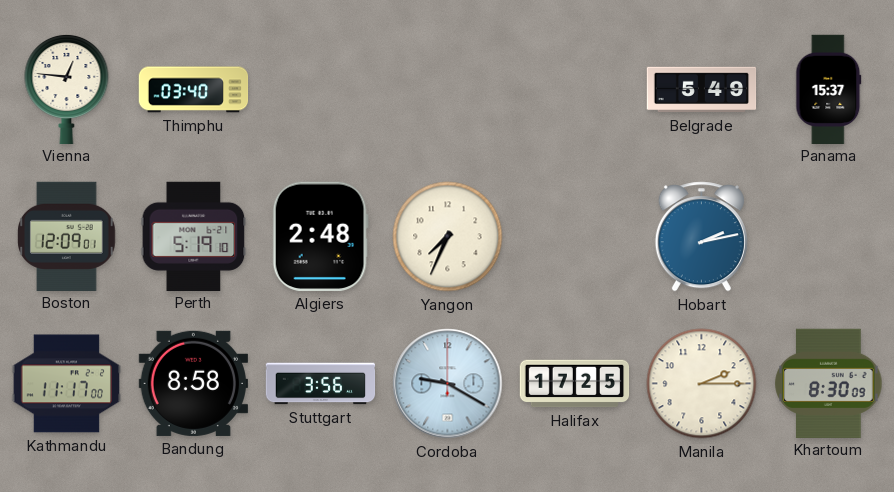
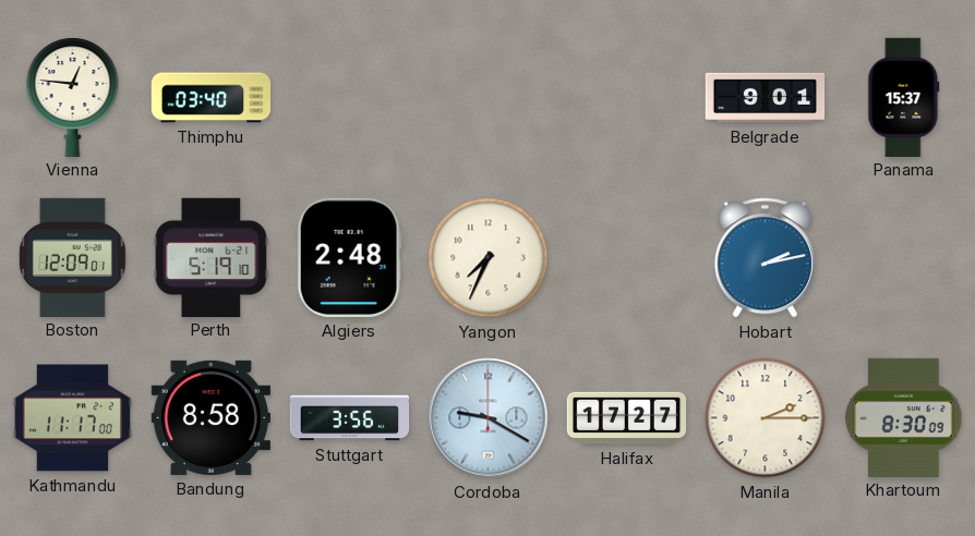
Belgrade: 5:49 -> 9:01 (766, 98)
Halifax: 17:25 -> 17:27 (627, 418)
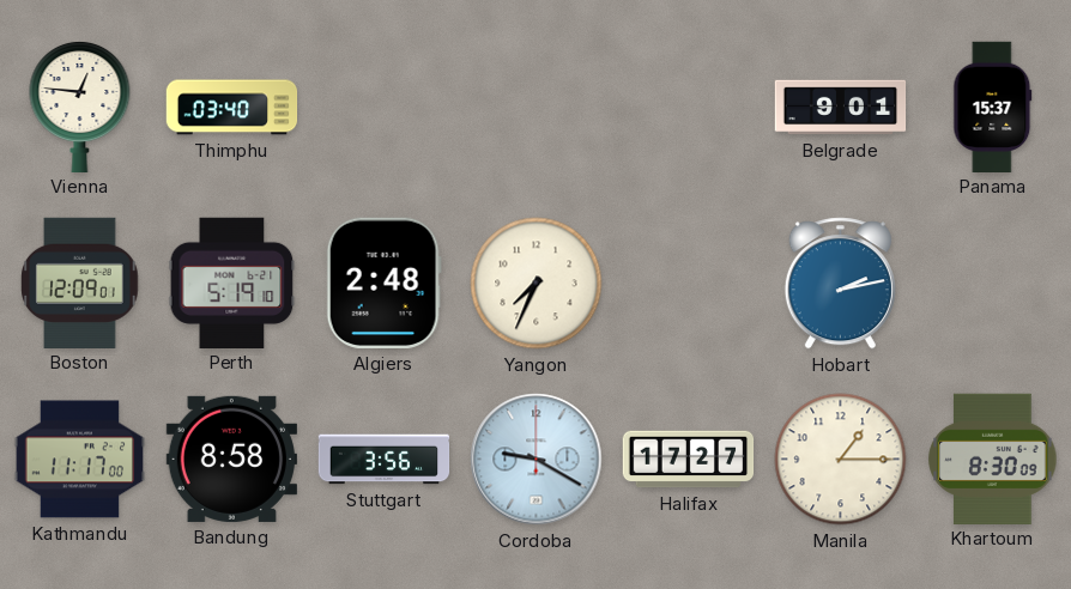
Manila: 2:15 -> 1:15 (841, 460)
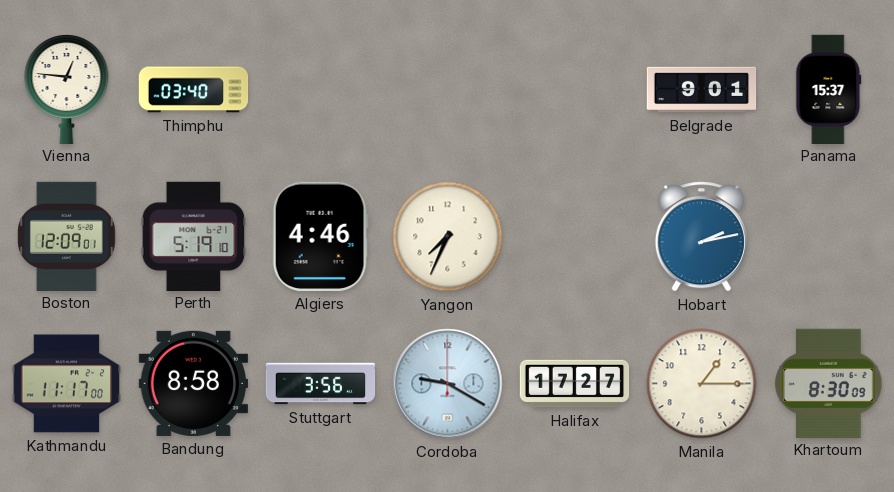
Algiers: 2:48 -> 4:46 (320, 236)
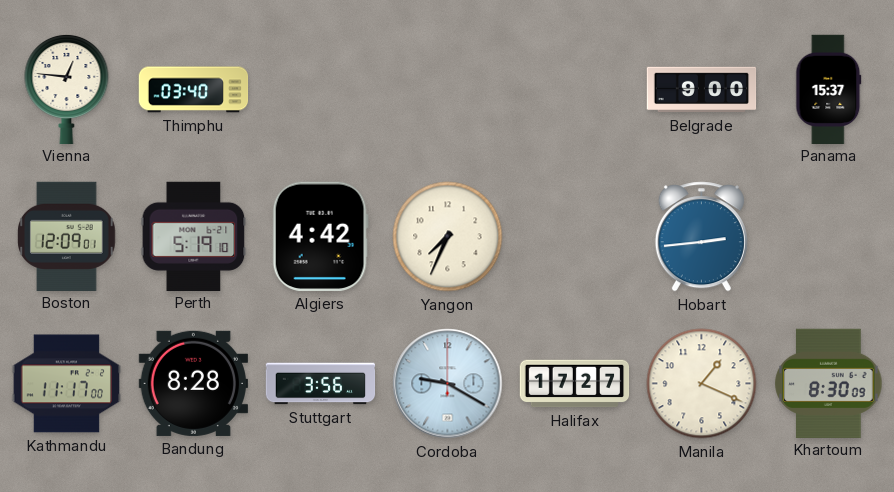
Belgrade: 9:01 -> 9:00 (702, 90)
Algiers: 4:46 -> 4:42 (320, 236)
Hobart: 2:13 -> 2:44 (701, 237)
Bandung: 8:58 -> 8:28 (193, 383)
Manila: 1:15 -> 1:19 (702, 384)
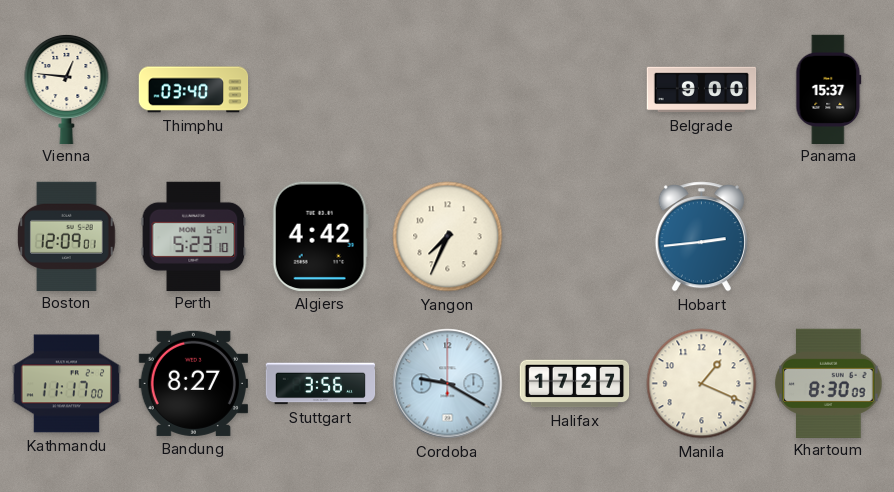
Perth: 5:19 -> 5:23 (194, 236)
Bandung: 8:28 -> 8:27 (193, 383)
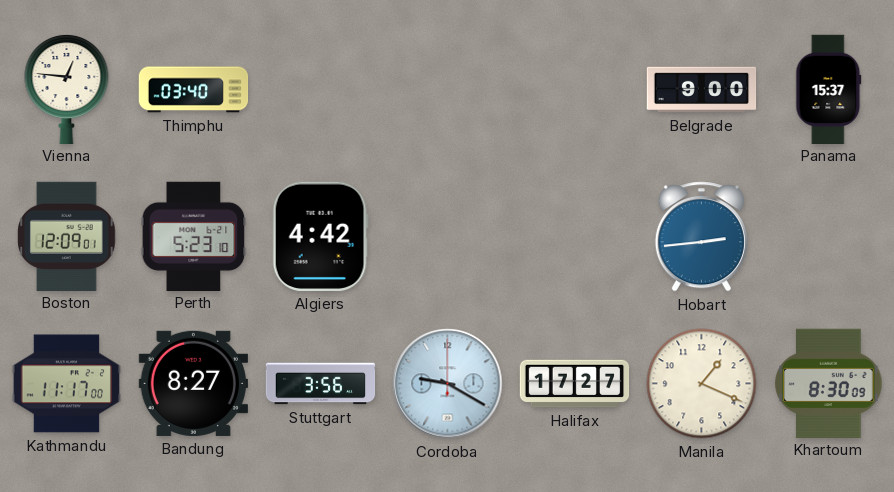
Yangon: 7:34 -> none (448, 237)
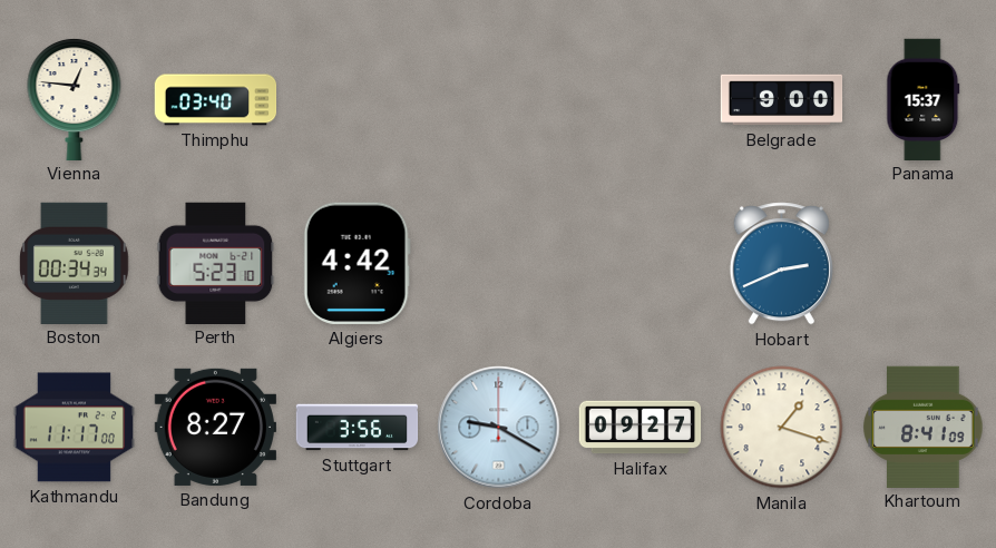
Boston: 12:09 -> 00:34 (75, 263)
Hobart: 2:44 -> 2:41 (781, 264)
Halifax: 17:27 -> 09:27 (641, 428)
Manila: 1:19 -> 1:18 (782, 428)
Khartoum: 8:30 -> 8:41 (924, 427)
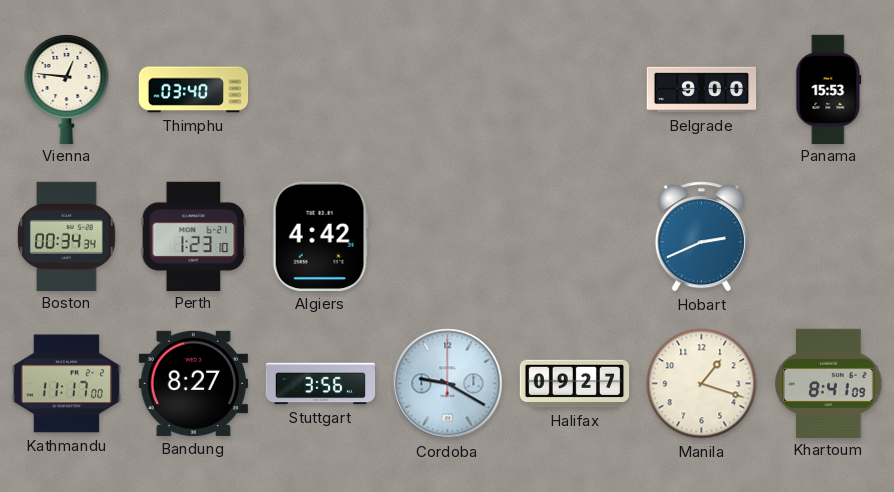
Panama: 15:37 -> 15:53 (829, 89)
Perth: 5:23 -> 1:23 (194, 236)
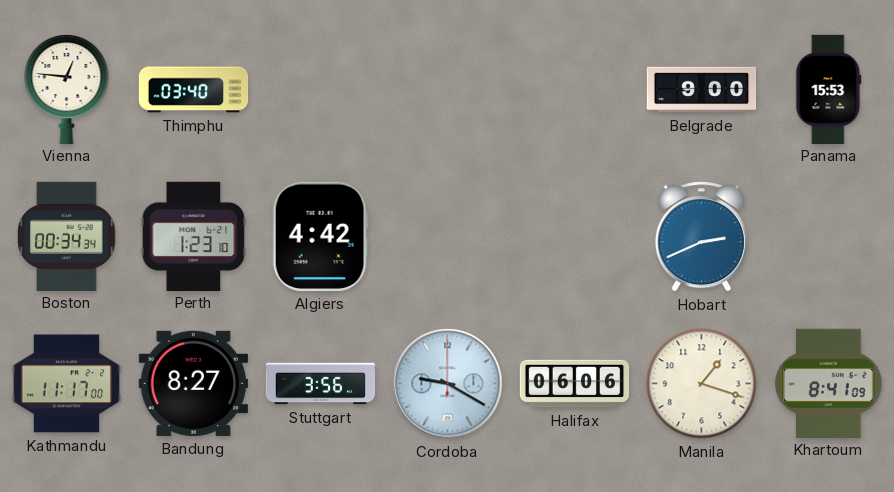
Halifax: 09:27 -> 06:06 (575, 384)
